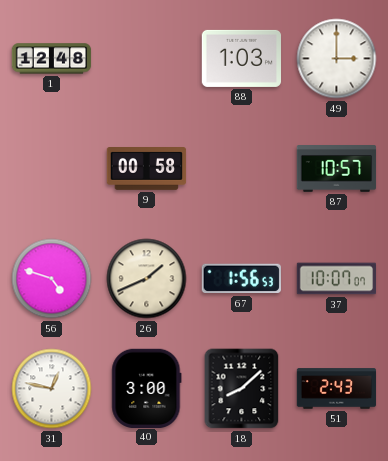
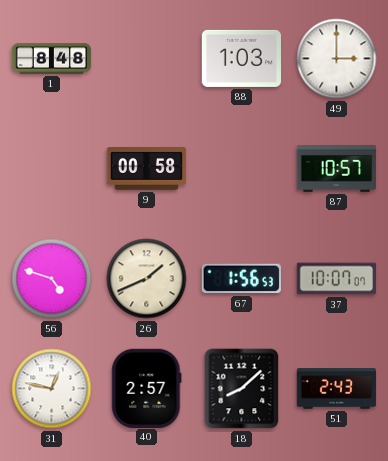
1: 12:48 -> 8:48 (52, 59)
40: 3:00 -> 2:57 (147, 388)
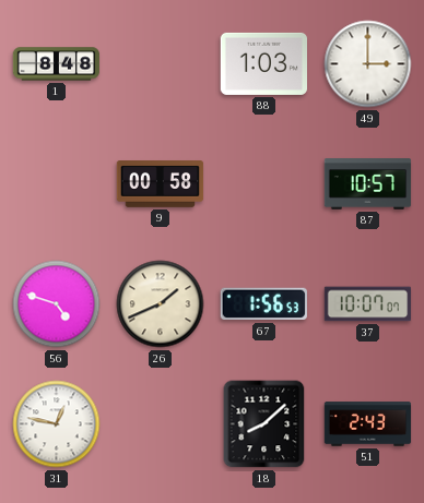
40: 2:57 -> none (147, 388)
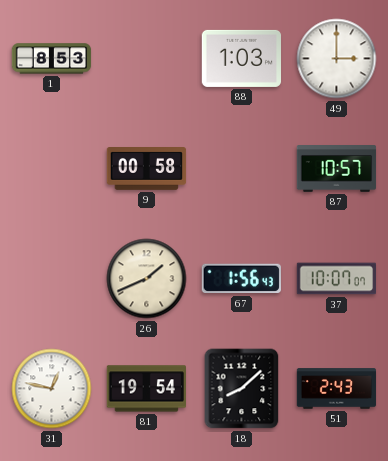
1: 8:48 -> 8:53 (52, 59)
56: 4:48 -> none (57, 304)
67: 1:56:53 -> 1:56:43 (241, 279)
81: none -> 19:54 (146, 389)
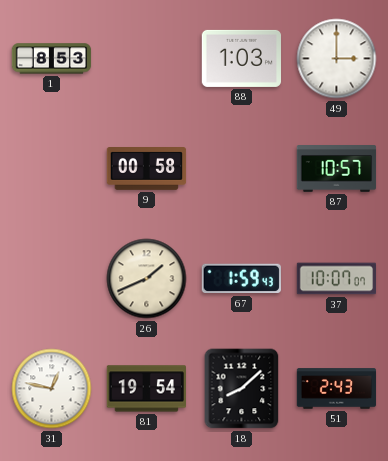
67: 1:56 -> 1:59 (241, 279)
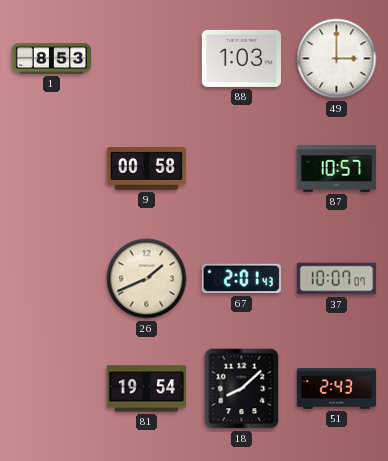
67: 1:59 -> 2:01 (241, 279)
31: 12:47 -> none (52, 389)
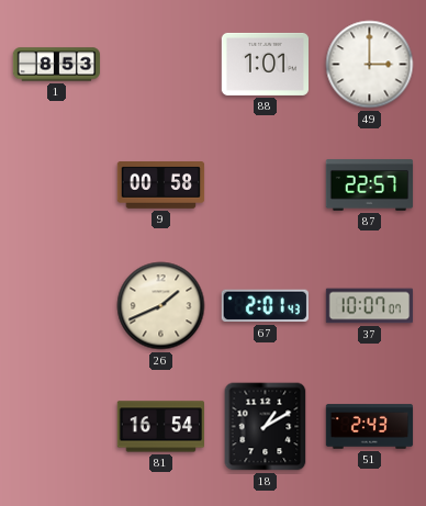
88: 1:03 -> 1:01 (266, 64)
87: 10:57 -> 22:57 (370, 185)
81: 19:54 -> 16:54 (160, 427)
18: 8:08 -> 1:10 (266, 427)
